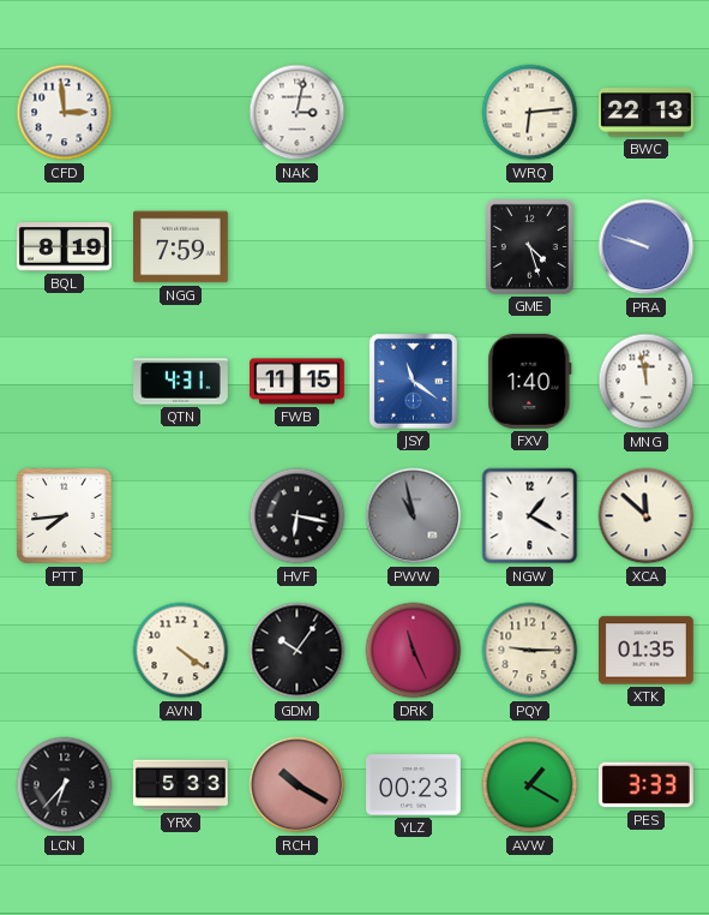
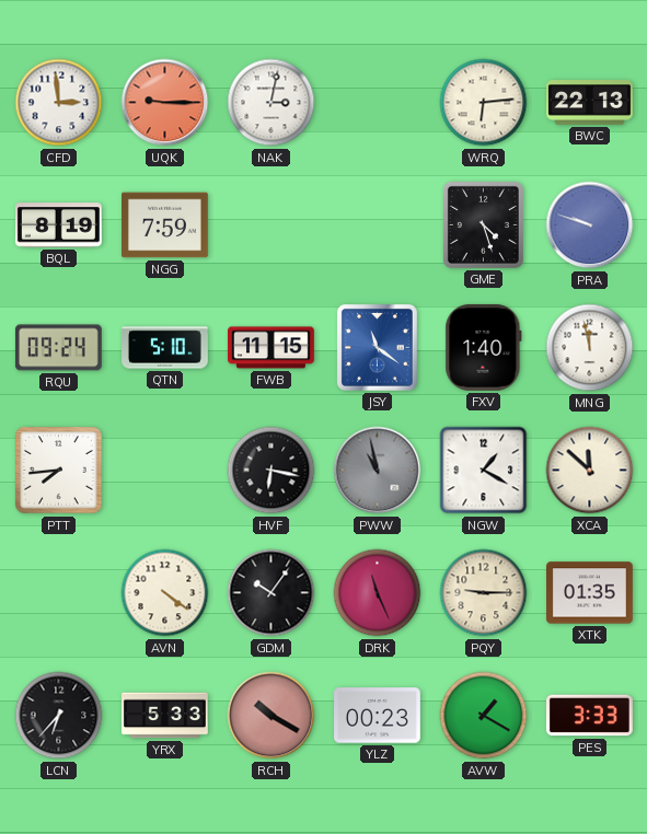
UQK: none -> 9:15 (165, 103)
RQU: none -> 09:24 (58, 348)
QTN: 4:31 -> 5:10 (165, 348)
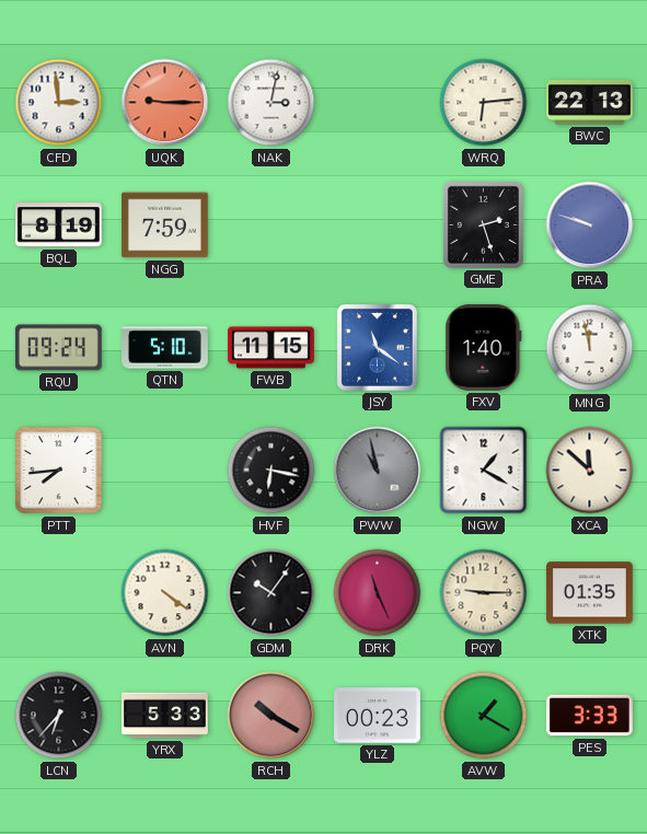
GME: 4:27 -> 2:27 (483, 224)
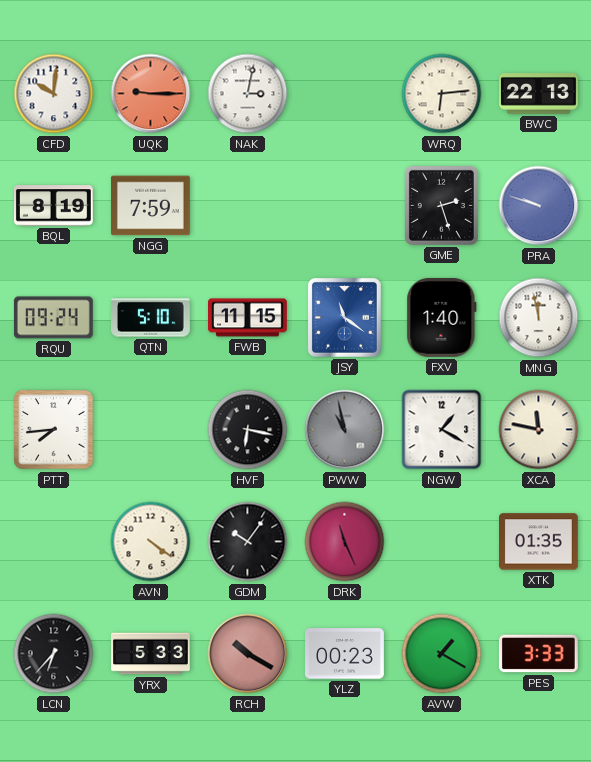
CFD: 2:59 -> 10:01 (54, 94)
XCA: 11:52 -> 11:47 (539, 430)
PQY: 9:15 -> none (484, 593)
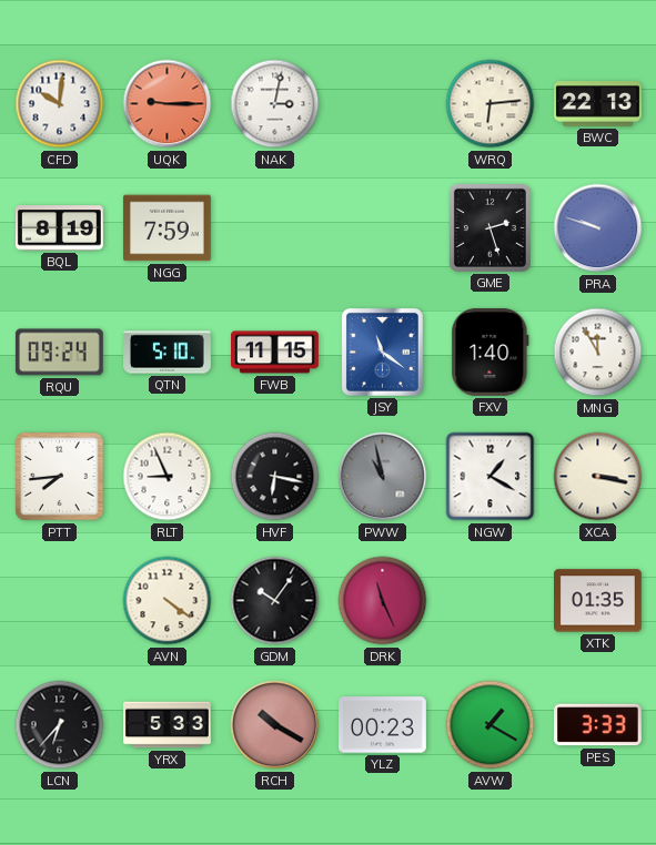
MNG: 11:58 -> 11:55 (598, 353)
RLT: none -> 8:56 (168, 477)
XCA: 11:47 -> 3:17 (598, 477)
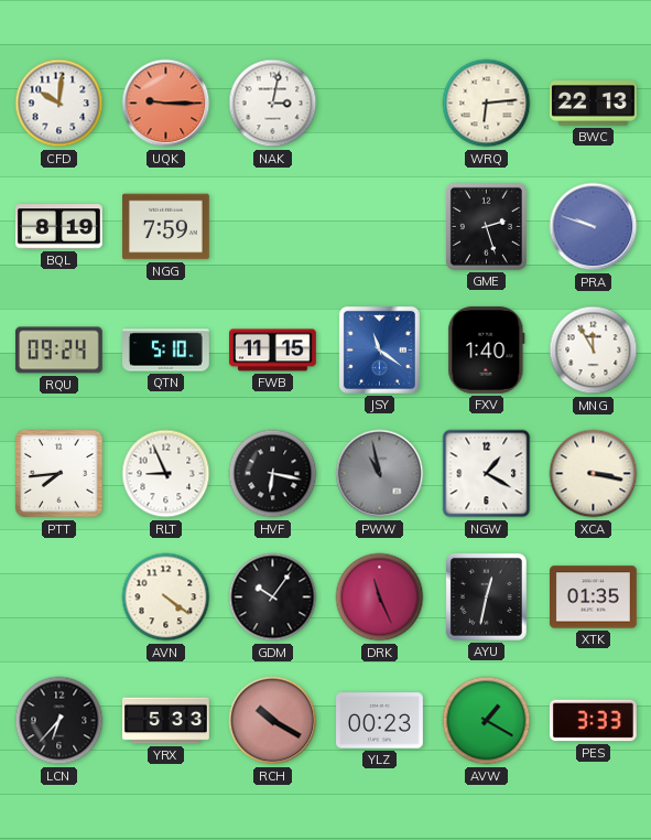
AYU: none -> 12:32 (486, 596)
